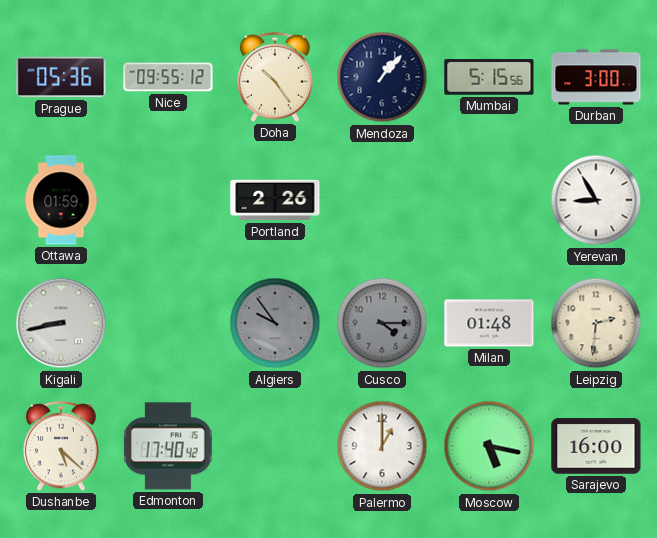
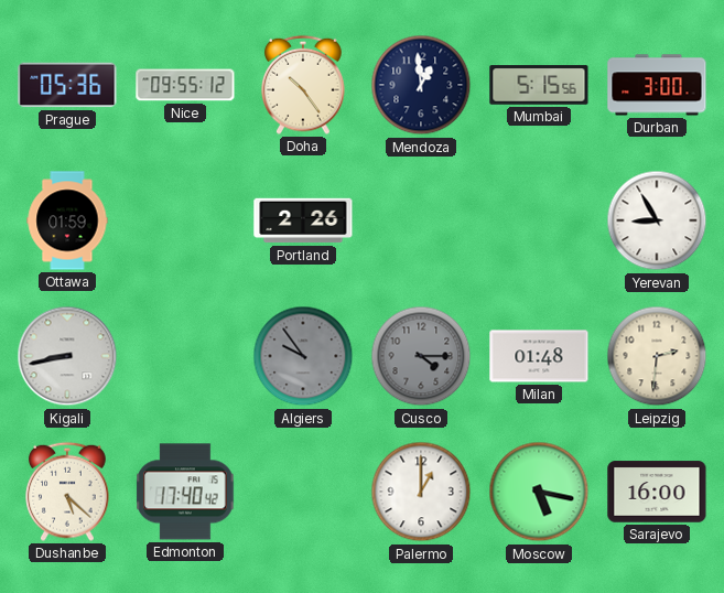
Mendoza: 1:07 -> 12:59 (421, 85)
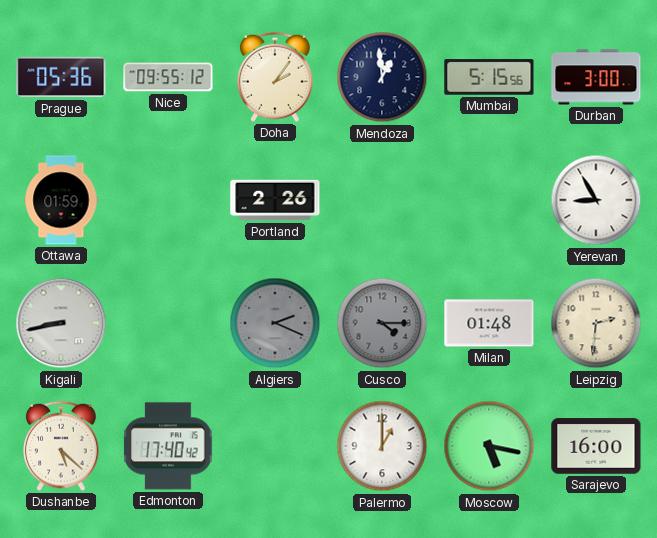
Doha: 10:24 -> 2:06 (276, 77)
Algiers: 9:54 -> 2:19 (275, 323)
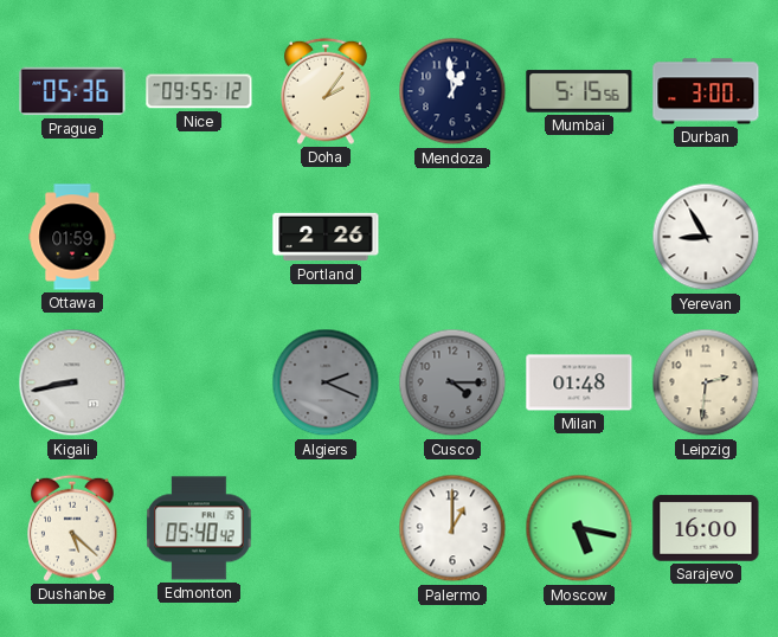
Edmonton: 17:40 -> 05:40 (199, 528)
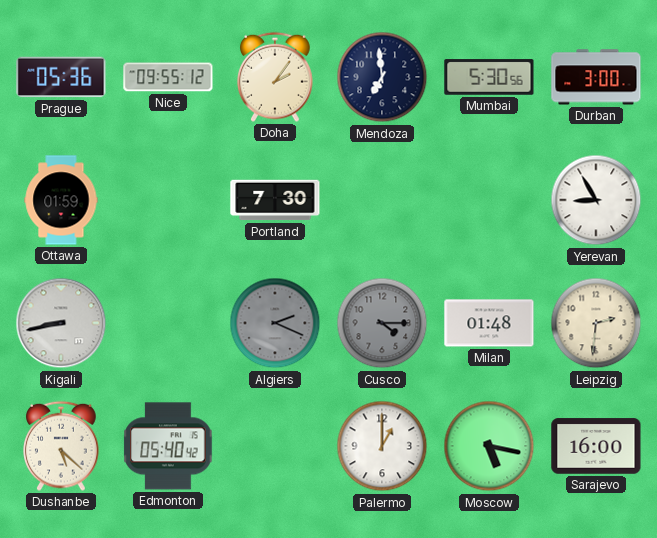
Mendoza: 12:59 -> 6:59 (382, 77)
Mumbai: 5:15 -> 5:30 (489, 77)
Portland: 2:26 -> 7:30 (275, 200)
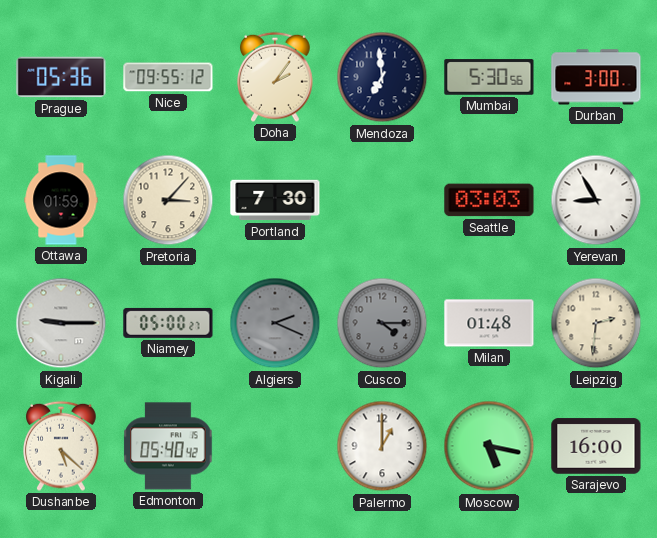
Pretoria: none -> 3:07 (168, 200)
Seattle: none -> 03:03 (489, 200)
Kigali: 8:43 -> 9:15 (61, 323)
Niamey: none -> 05:00 (168, 323)
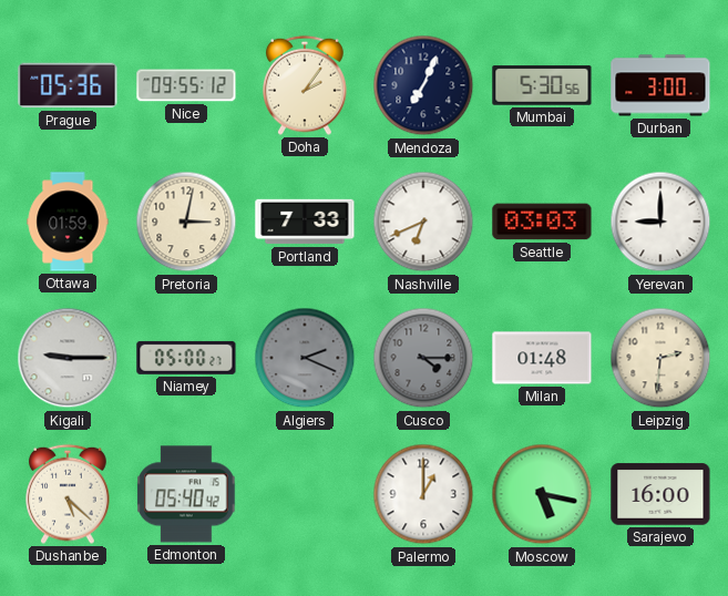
Mendoza: 6:59 -> 7:04 (423, 85)
Pretoria: 3:07 -> 3:02 (186, 222)
Portland: 7:30 -> 7:33 (305, 222)
Nashville: none -> 6:41 (423, 222)
Yerevan: 8:55 -> 9:00 (660, 222)
